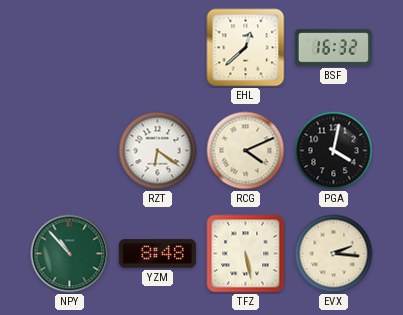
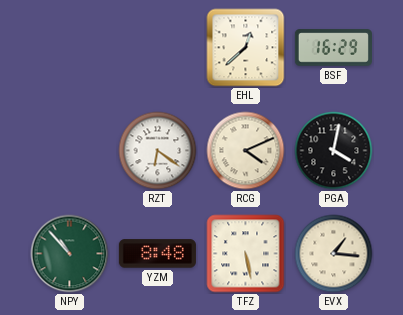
BSF: 16:32 -> 16:29 (333, 48)
EVX: 2:16 -> 1:16 (334, 254)
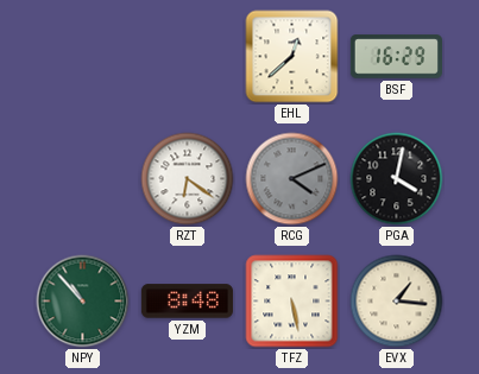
RCG dial: cream -> grey (292, 179)
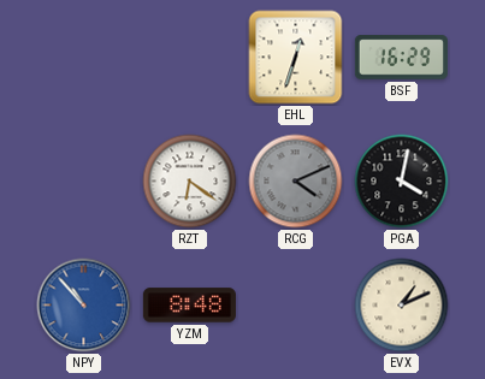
EHL: 12:38 -> 12:33 (296, 58)
NPY dial: green -> blue (84, 306)
TFZ: 5:28 -> none (292, 302)
EVX: 1:16 -> 1:11 (402, 306)
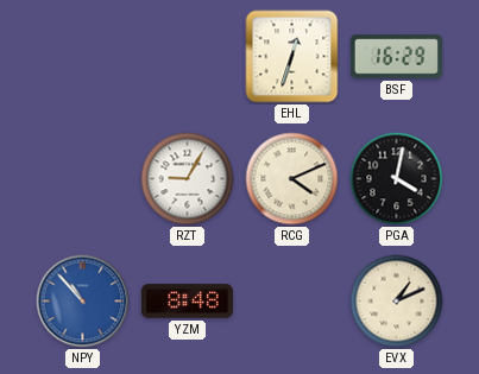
RZT: 6:21 -> 9:05 (188, 179)
RCG dial: grey -> cream (292, 179)
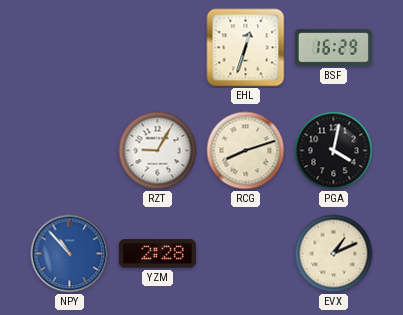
RCG: 4:11 -> 8:12 (246, 151)
YZM: 8:48 -> 2:28 (157, 254)
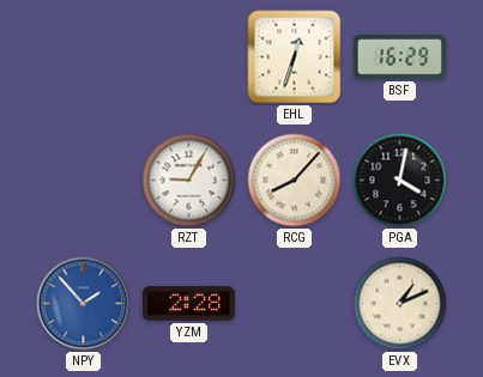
RCG: 8:12 -> 8:07 (295, 181)
NPY: 10:53 -> 1:53 (84, 304)
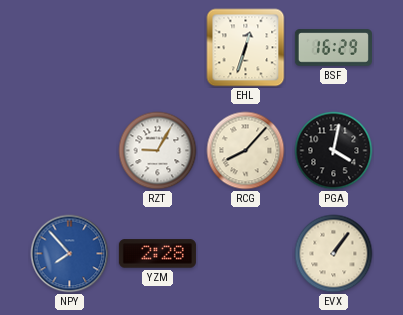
NPY: 1:53 -> 7:53 (70, 254)
EVX: 1:11 -> 1:06 (334, 254)
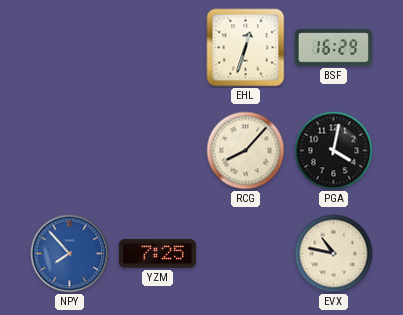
RZT: 9:05 -> none (158, 151)
YZM: 2:28 -> 7:25 (157, 254)
EVX: 1:06 -> 10:47 (334, 254)
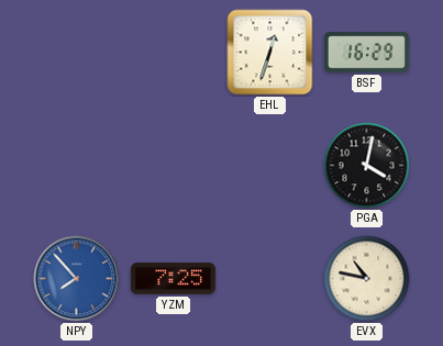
RCG: 8:07 -> none (246, 151)
